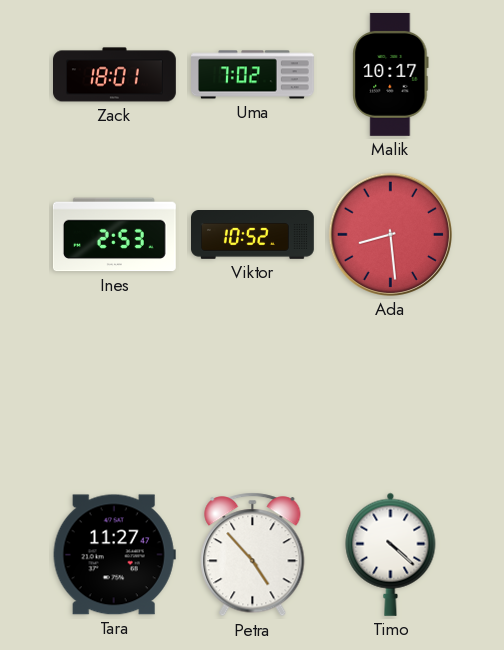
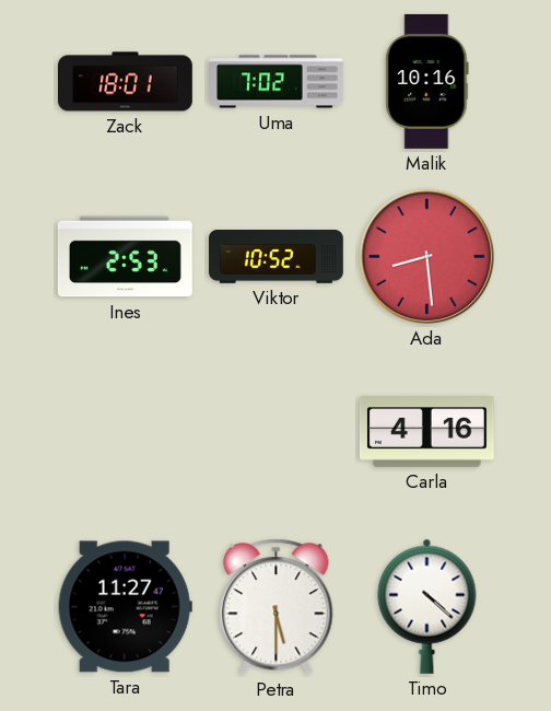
Malik: 10:17 -> 10:16 (427, 81)
Carla: none -> 4:16 (426, 432)
Petra: 4:53 -> 5:30 (277, 607)
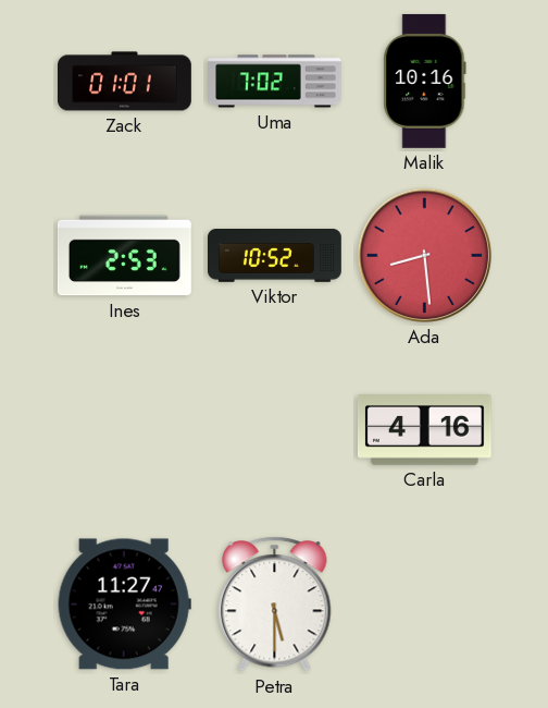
Zack: 18:01 -> 01:01 (125, 82)
Timo: 4:22 -> none (427, 606)
